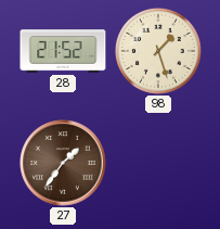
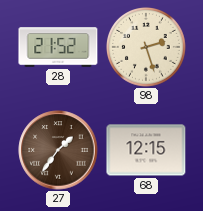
98: 1:27 -> 2:27 (147, 48)
68: none -> 12:15 (146, 150)
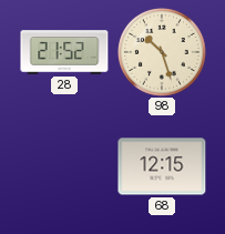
98: 2:27 -> 10:27 (163, 53)
27: 1:36 -> none (58, 150)
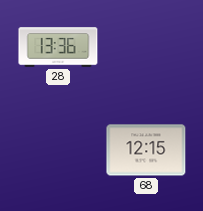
28: 21:52 -> 13:36 (58, 47)
98: 10:27 -> none (163, 53)
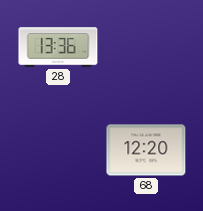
68: 12:15 -> 12:20 (146, 150)
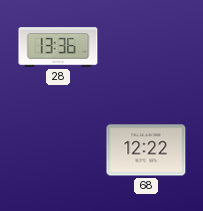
68: 12:20 -> 12:22 (146, 150)
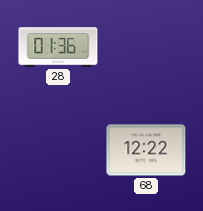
28: 13:36 -> 01:36 (58, 47)
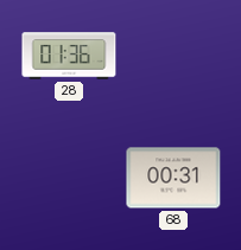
68: 12:22 -> 00:31 (173, 178)
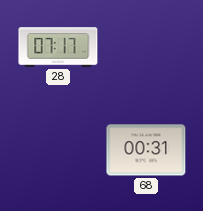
28: 01:36 -> 07:17 (58, 47)
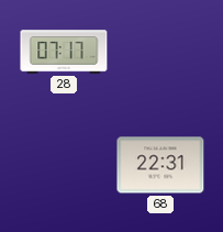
68: 00:31 -> 22:31 (160, 165)
